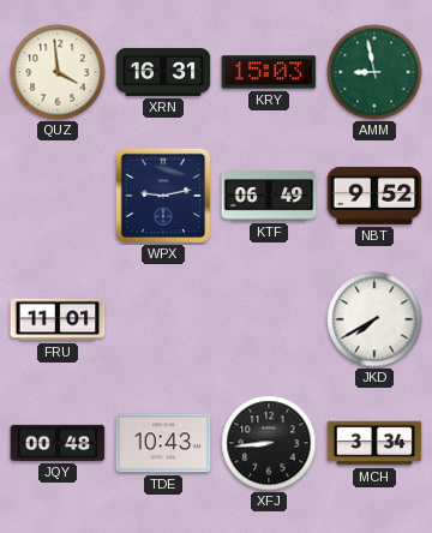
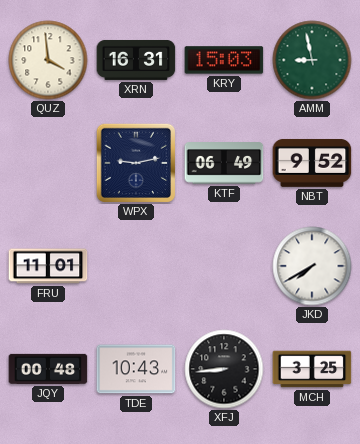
MCH: 3:34 -> 3:25 (312, 369)
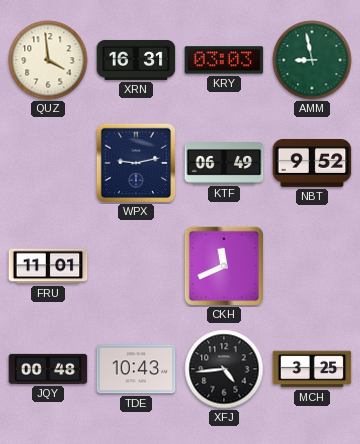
KRY: 15:03 -> 03:03 (224, 60)
CKH: none -> 11:41 (223, 265)
JKD: 7:40 -> none (312, 266)
XFJ: 8:44 -> 4:44 (224, 369)
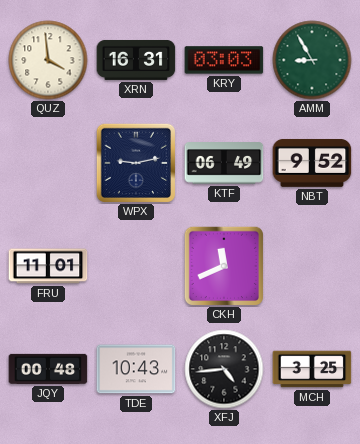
AMM: 8:58 -> 8:55 (312, 60)
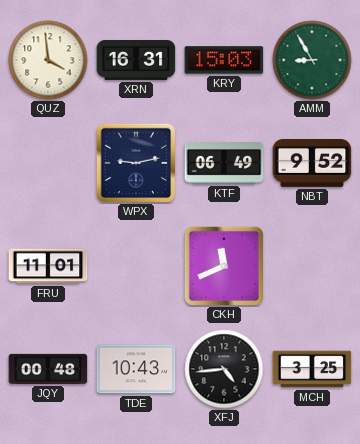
KRY: 03:03 -> 15:03 (224, 60)
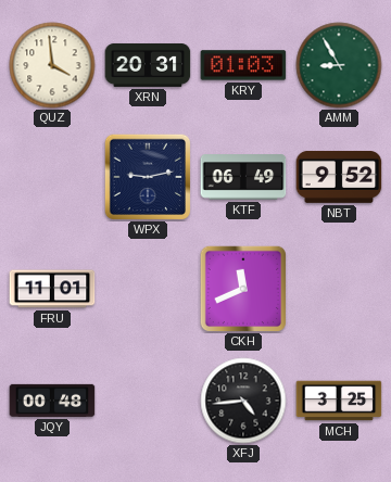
XRN: 16:31 -> 20:31 (148, 65)
KRY: 15:03 -> 01:03 (243, 65)
TDE: 10:43 -> none (136, 369)
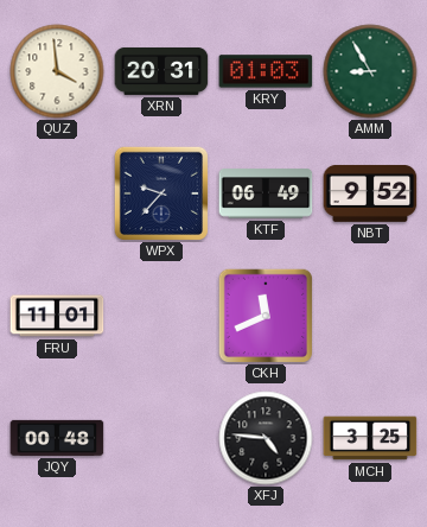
WPX: 9:13 -> 9:37 (160, 192)
XFJ: 4:44 -> 4:46 (266, 438)
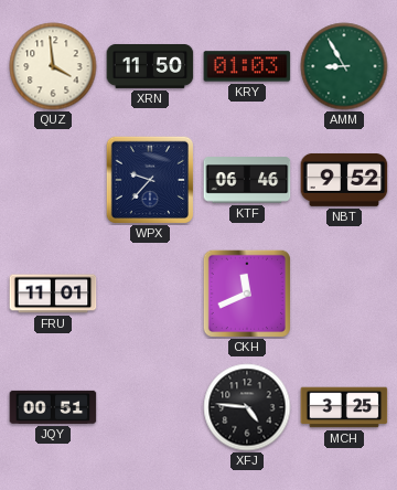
XRN: 20:31 -> 11:50 (150, 66)
KTF: 06:49 -> 06:46 (247, 180)
JQY: 00:48 -> 00:51 (53, 407)
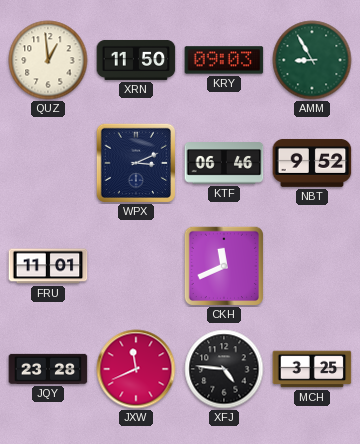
QUZ: 3:59 -> 12:59 (48, 60)
KRY: 01:03 -> 09:03 (224, 60)
WPX: 9:37 -> 3:11 (135, 162)
JQY: 00:51 -> 23:28 (48, 369)
JXW: none -> 11:41 (136, 369)
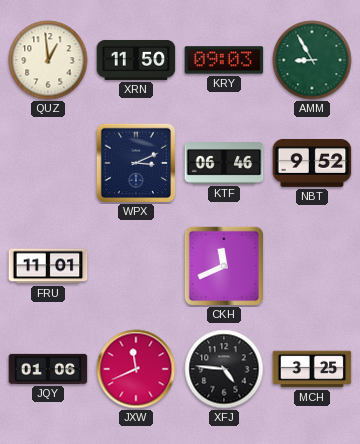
JQY: 23:28 -> 01:06 (48, 369)
